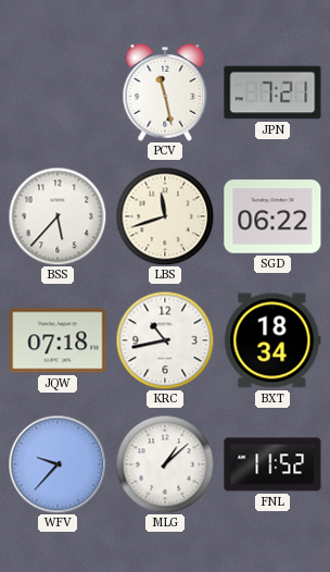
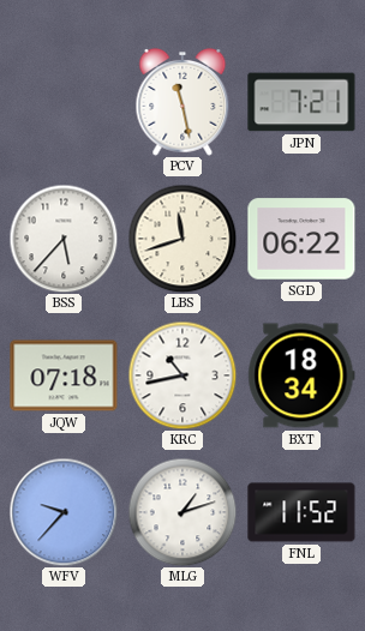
MLG: 1:08 -> 1:12 (182, 512)
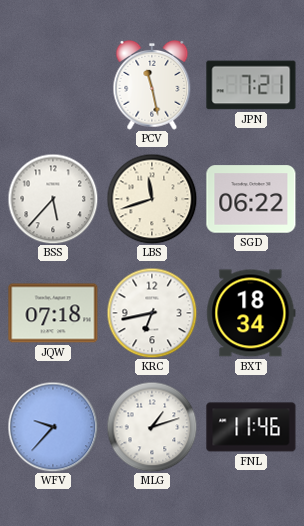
KRC: 10:43 -> 6:43 (152, 313)
FNL: 11:52 -> 11:46 (251, 427)
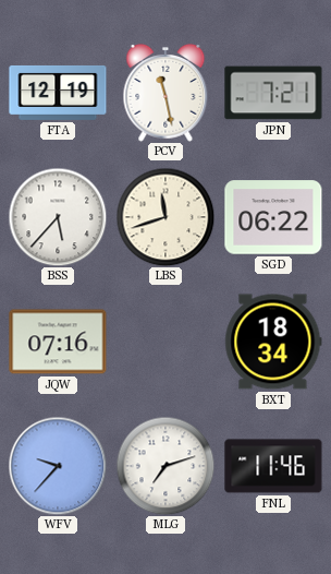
FTA: none -> 12:19 (58, 93)
JQW: 07:18 -> 07:16 (58, 342)
KRC: 6:43 -> none (152, 313)
MLG: 1:12 -> 7:12 (165, 466)
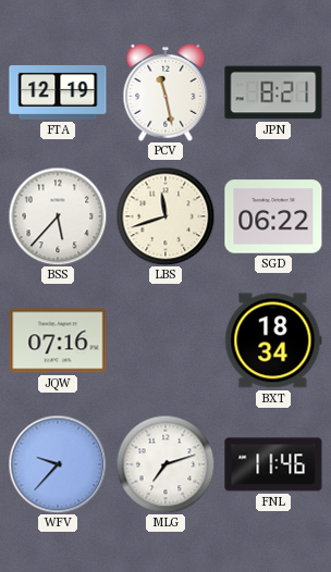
JPN: 7:21 -> 8:21 (273, 92)
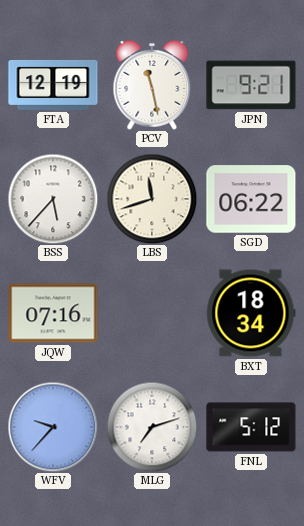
JPN: 8:21 -> 9:21 (251, 85)
FNL: 11:46 -> 5:12 (251, 427)
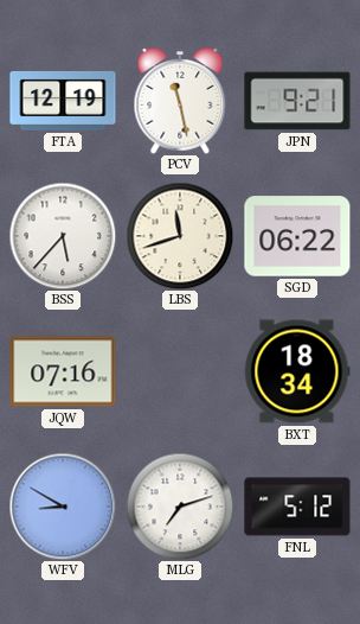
WFV: 9:37 -> 8:50 (63, 507)
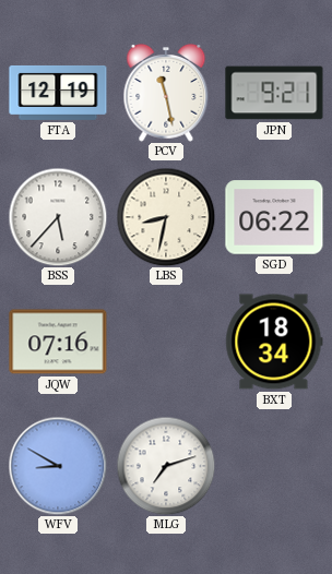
LBS: 11:42 -> 8:32 (166, 217)
FNL: 5:12 -> none (297, 507)
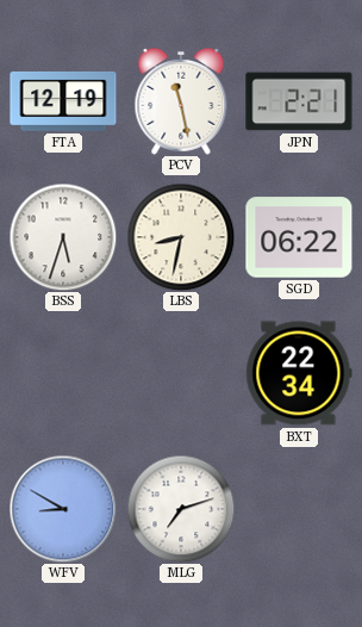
JPN: 9:21 -> 2:21 (299, 101)
BSS: 5:37 -> 5:33 (63, 237)
JQW: 07:16 -> none (58, 342)
BXT: 18:34 -> 22:34 (299, 373)
